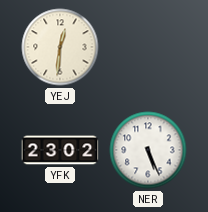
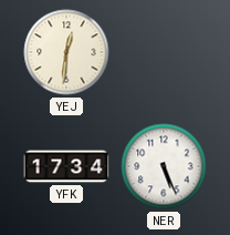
YFK: 23:02 -> 17:34 (66, 166)
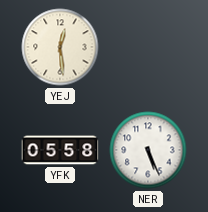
YEJ: 12:31 -> 12:29 (60, 47)
YFK: 17:34 -> 05:58 (60, 150)
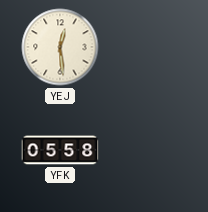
NER: 5:26 -> none (148, 150)
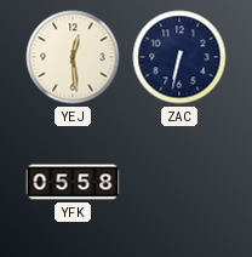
ZAC: none -> 6:32 (179, 57)
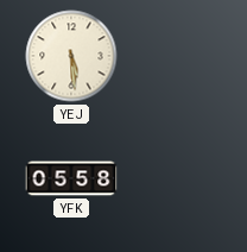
YEJ: 12:29 -> 5:29 (71, 56)
ZAC: 6:32 -> none (179, 57)
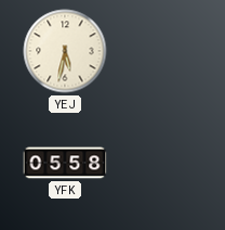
YEJ: 5:29 -> 5:32 (65, 51)
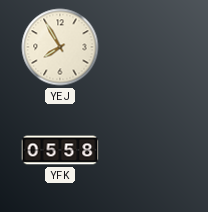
YEJ: 5:32 -> 7:55 (60, 47)
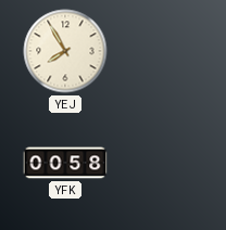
YFK: 05:58 -> 00:58 (65, 163)
